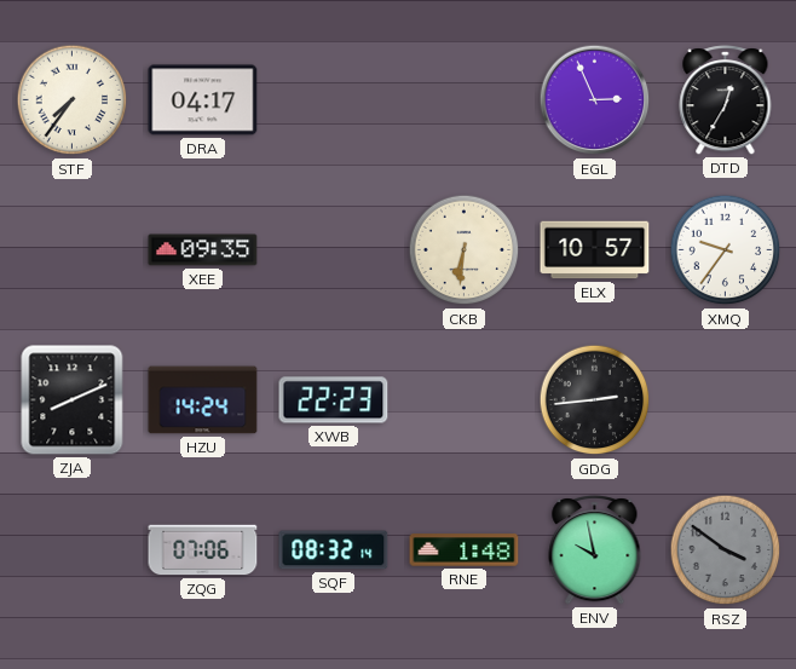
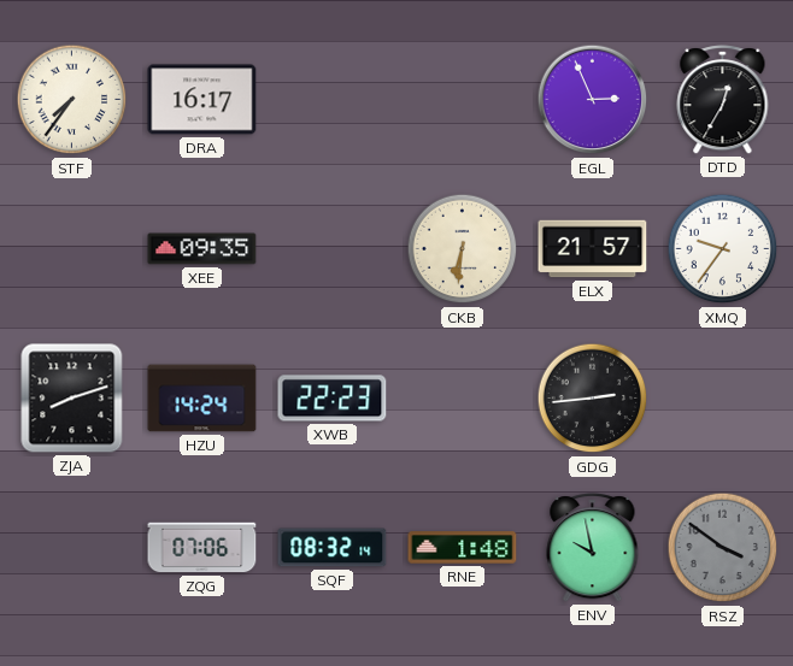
DRA: 04:17 -> 16:17 (202, 100)
ELX: 10:57 -> 21:57 (593, 249)
ZJA: 8:11 -> 8:12 (72, 399)
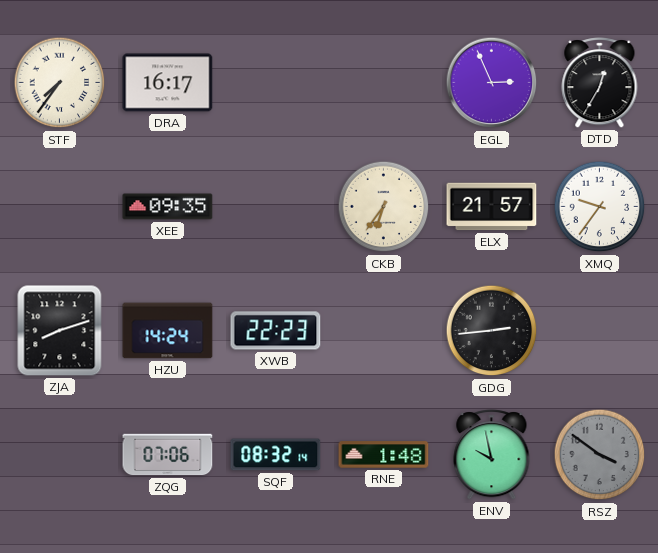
CKB: 6:31 -> 6:36 (384, 207)
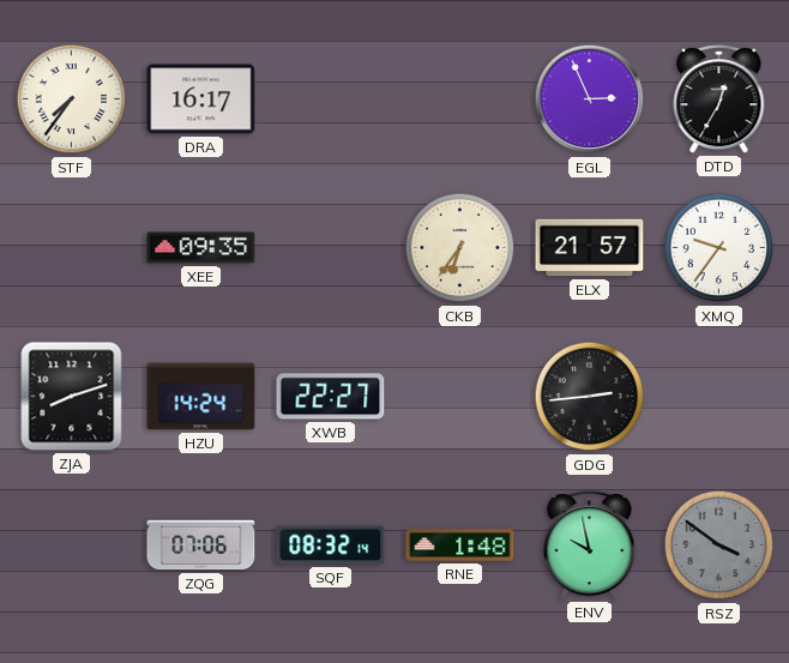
XWB: 22:23 -> 22:27 (331, 397)
